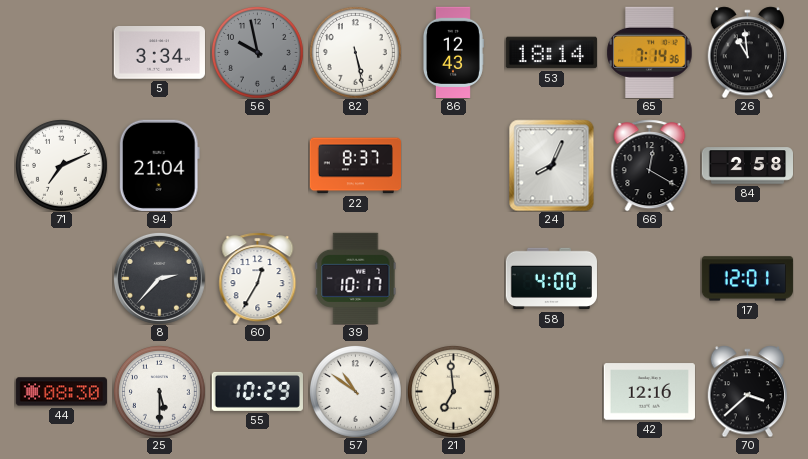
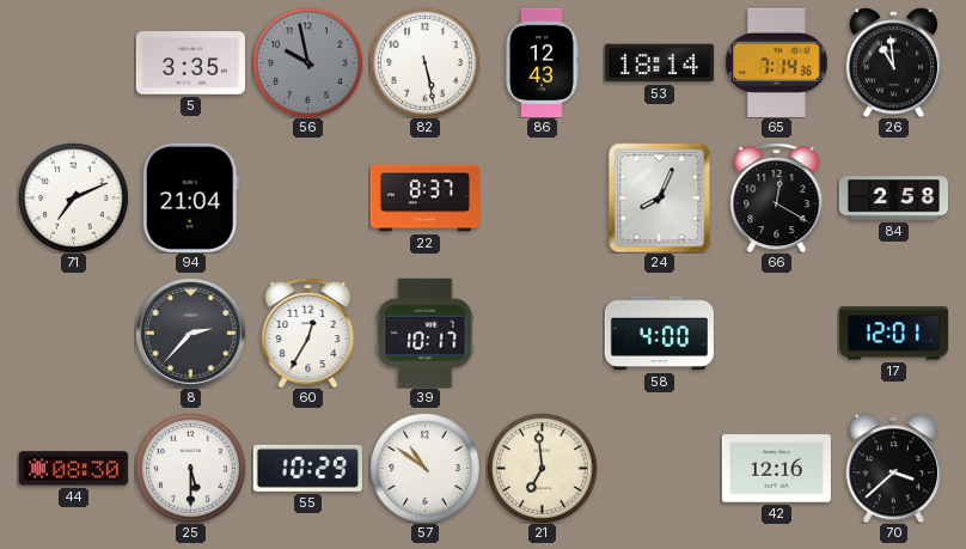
5: 3:34 -> 3:35 (190, 63)
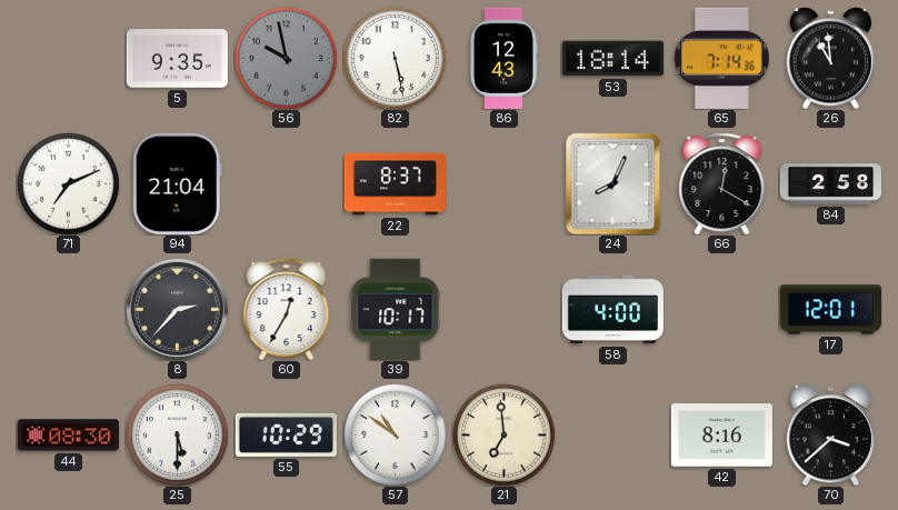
5: 3:35 -> 9:35 (177, 59)
42: 12:16 -> 8:16 (721, 436)
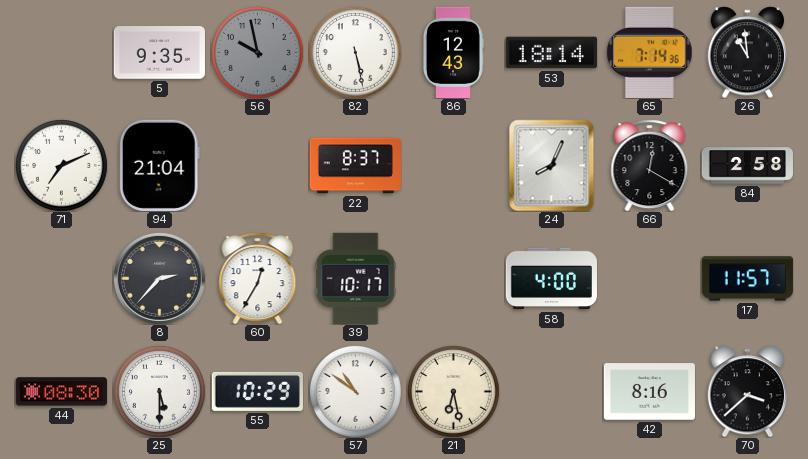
17: 12:01 -> 11:57 (747, 279)
21: 6:59 -> 6:28 (454, 392)
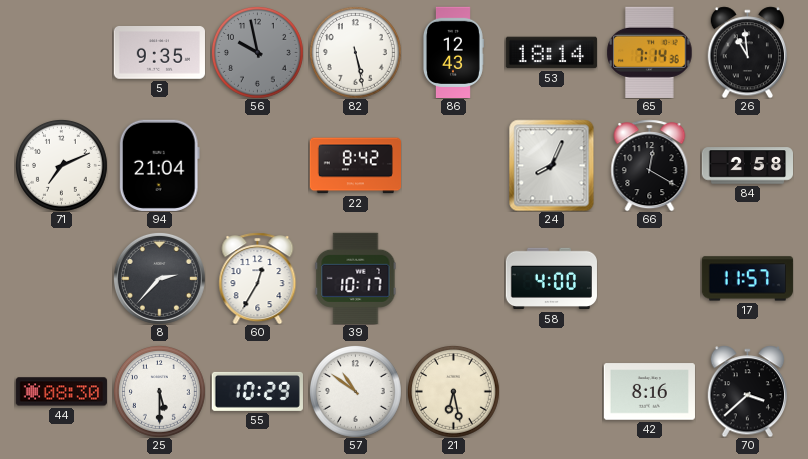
22: 8:37 -> 8:42 (355, 166)
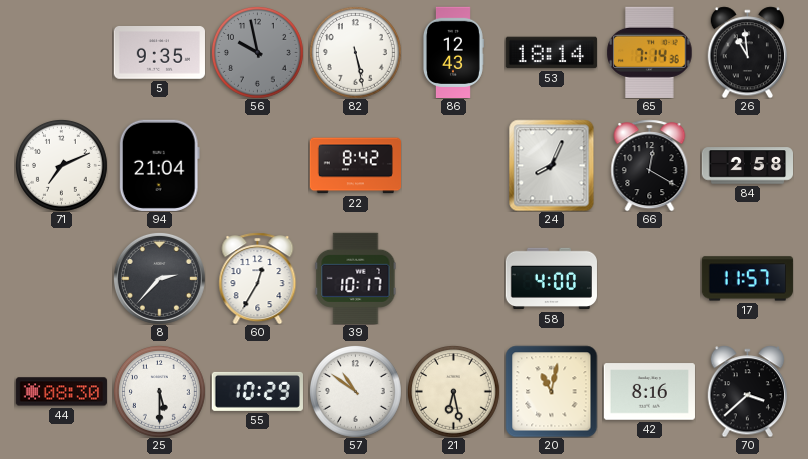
20: none -> 11:02 (551, 391)
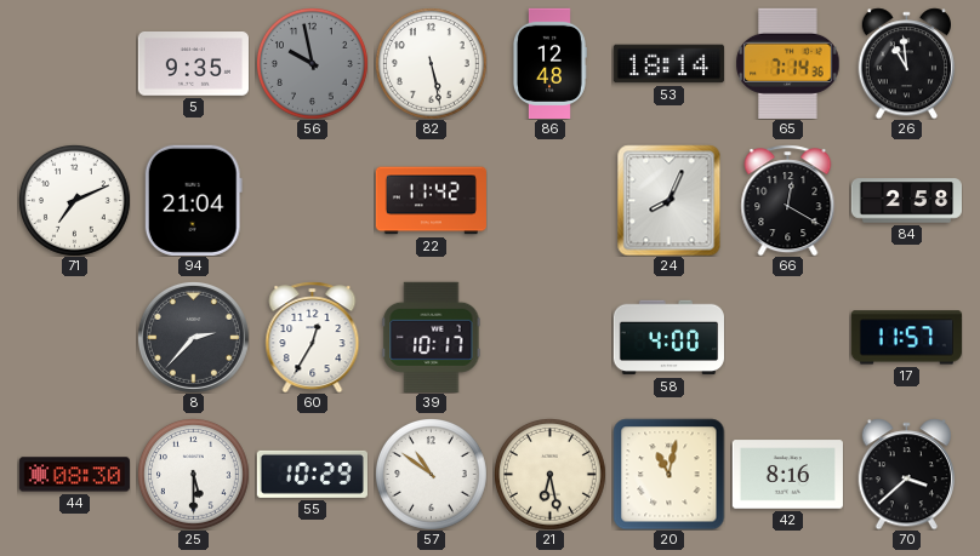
86: 12:43 -> 12:48 (551, 63)
22: 8:42 -> 11:42 (431, 201)
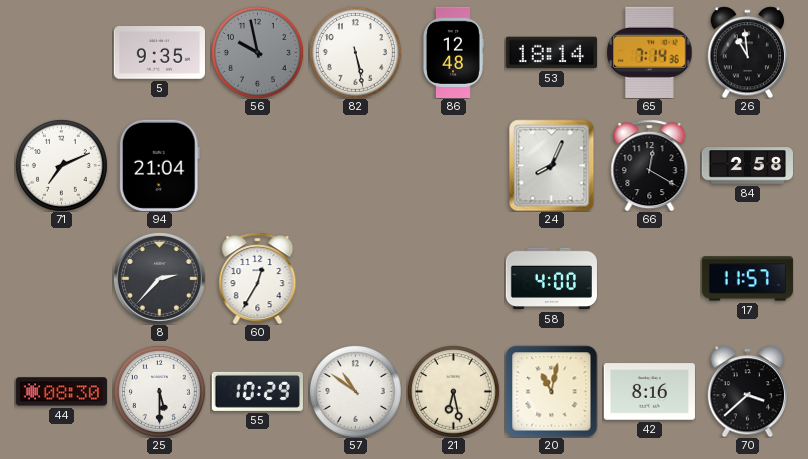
22: 11:42 -> none (431, 201)
39: 10:17 -> none (432, 337)
